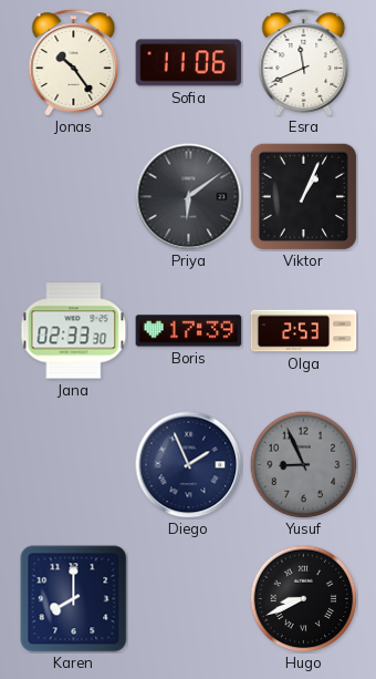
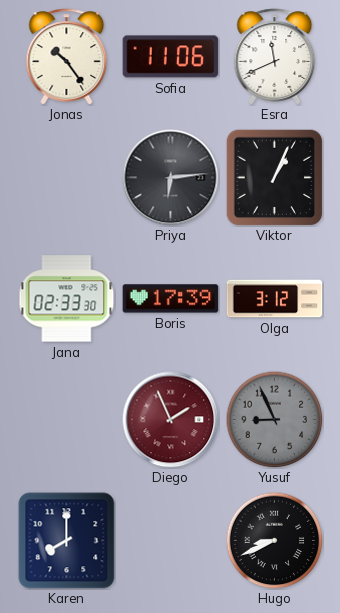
Priya: 6:09 -> 6:14 (171, 178)
Olga: 2:53 -> 3:12 (275, 299)
Diego dial: navy -> burgundy (171, 420)
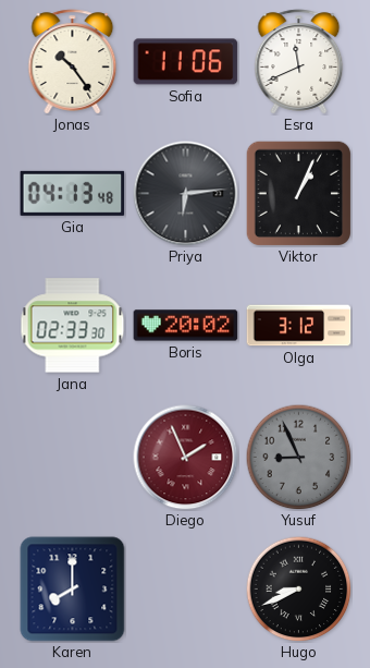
Gia: none -> 04:13 (73, 193)
Boris: 17:39 -> 20:02 (186, 326)
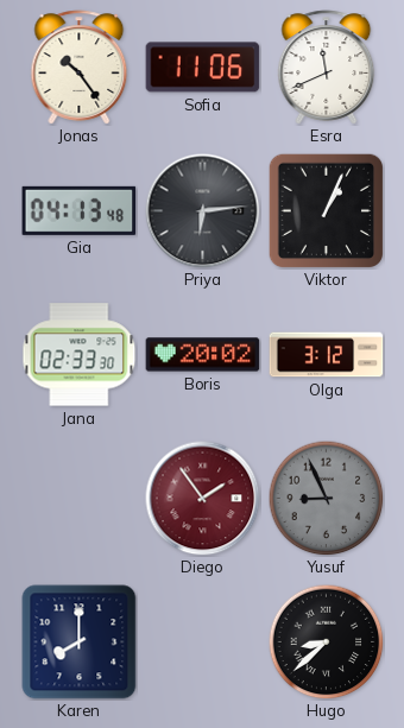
Diego: 1:56 -> 1:54 (203, 499)
Hugo: 8:41 -> 8:38 (326, 641)
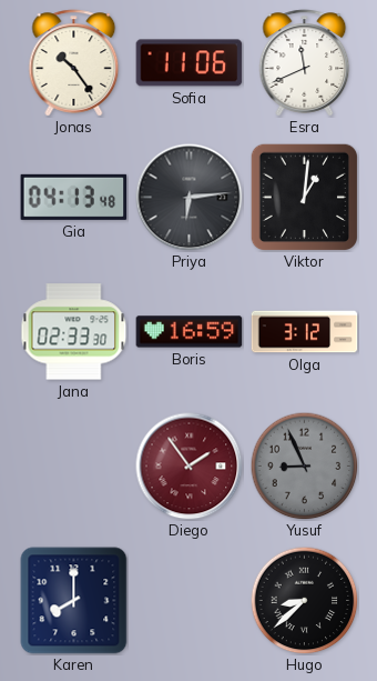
Viktor: 1:04 -> 1:01 (304, 197)
Boris: 20:02 -> 16:59 (190, 332)
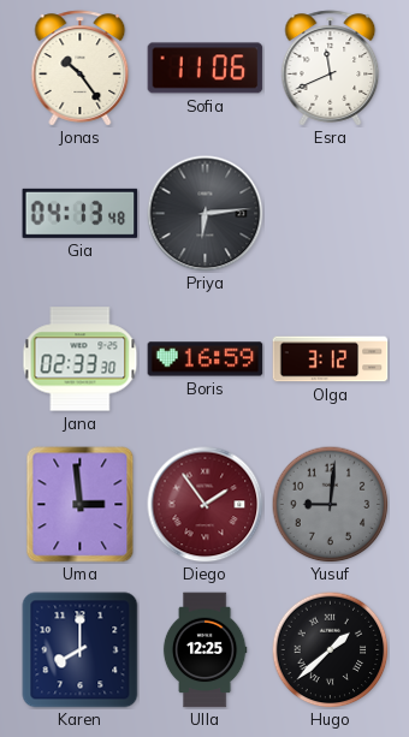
Viktor: 1:01 -> none (304, 197)
Uma: none -> 2:59 (81, 505)
Yusuf: 8:56 -> 9:01 (330, 504)
Ulla: none -> 12:25 (204, 650)
Hugo: 8:38 -> 1:38 (330, 649)
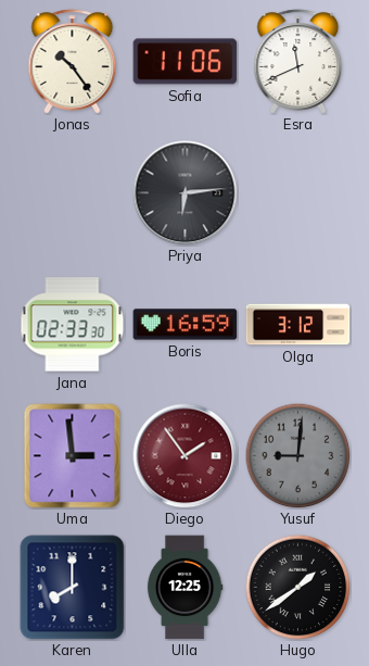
Gia: 04:13 -> none (81, 213)
Hugo: 1:38 -> 1:39 (297, 587)
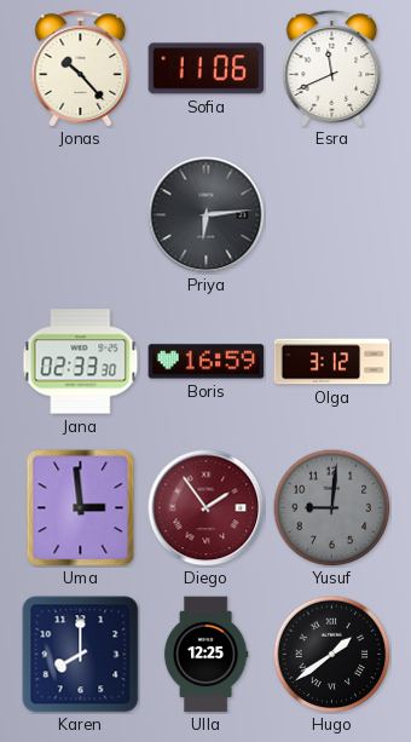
Jonas: 10:24 -> 10:23 (81, 69)
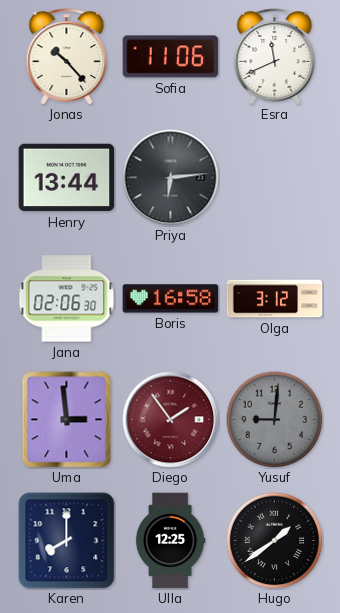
Henry: none -> 13:44 (67, 178)
Jana: 02:33 -> 02:06 (67, 299)
Boris: 16:59 -> 16:58 (171, 299)
